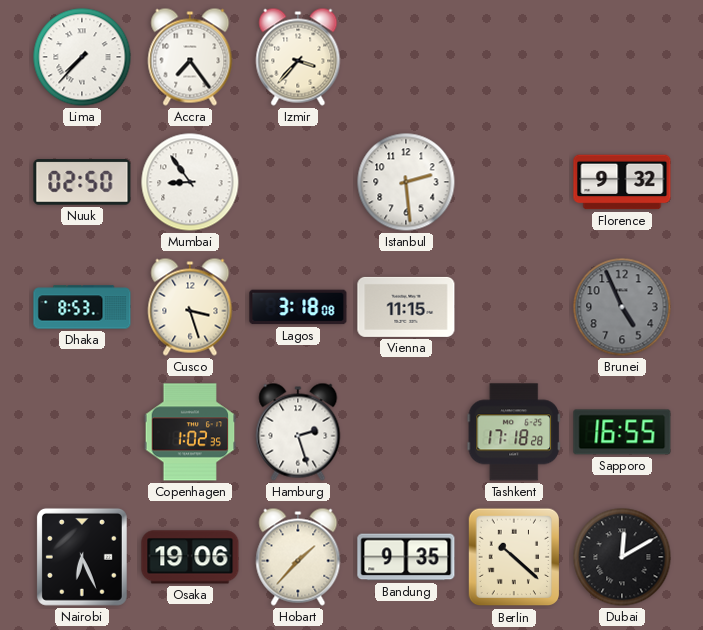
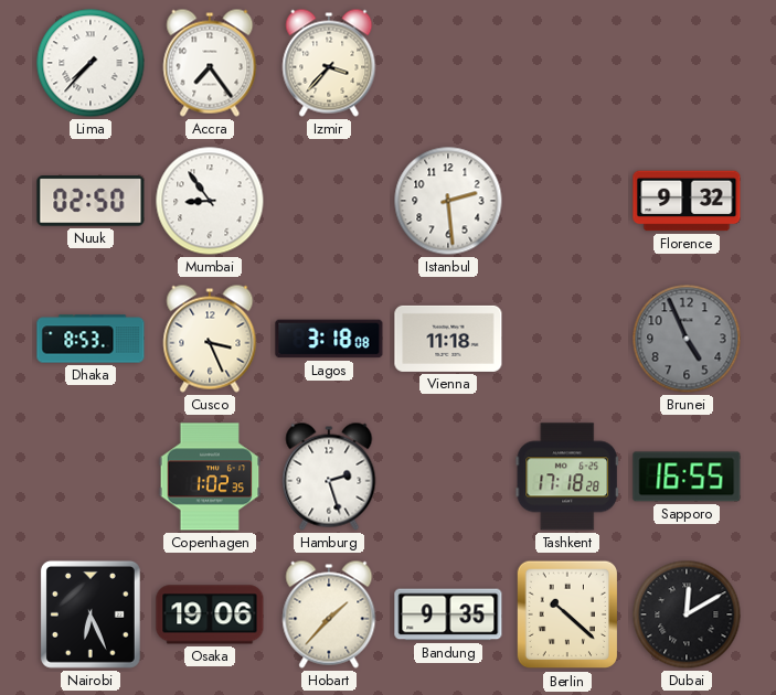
Cusco: 3:27 -> 3:26 (210, 339)
Vienna: 11:15 -> 11:18 (448, 339)
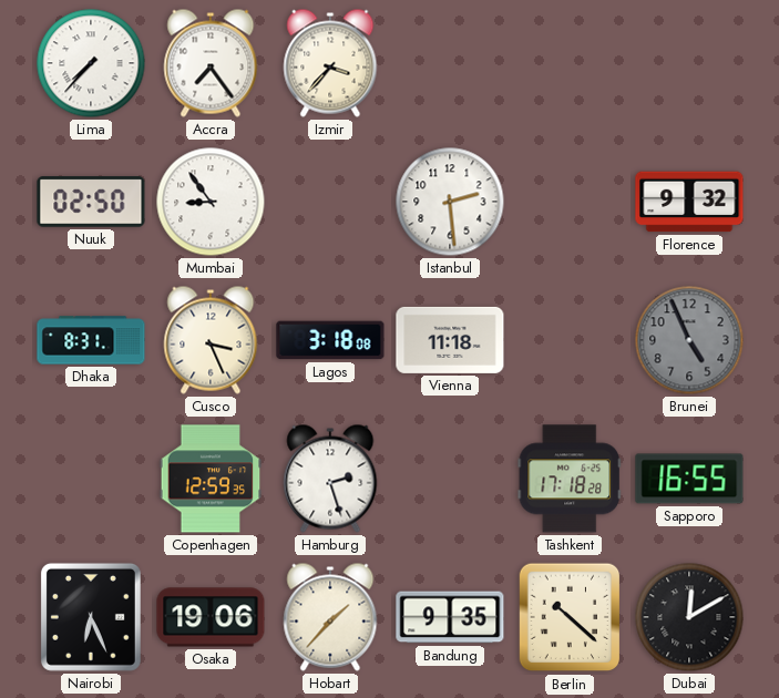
Dhaka: 8:53 -> 8:31 (91, 340)
Copenhagen: 1:02 -> 12:59 (211, 479)
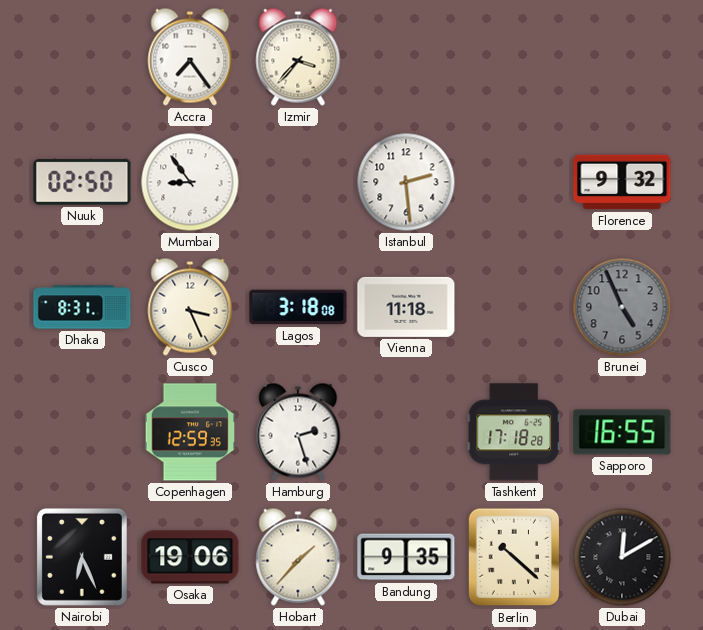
Lima: 7:37 -> none (91, 63)
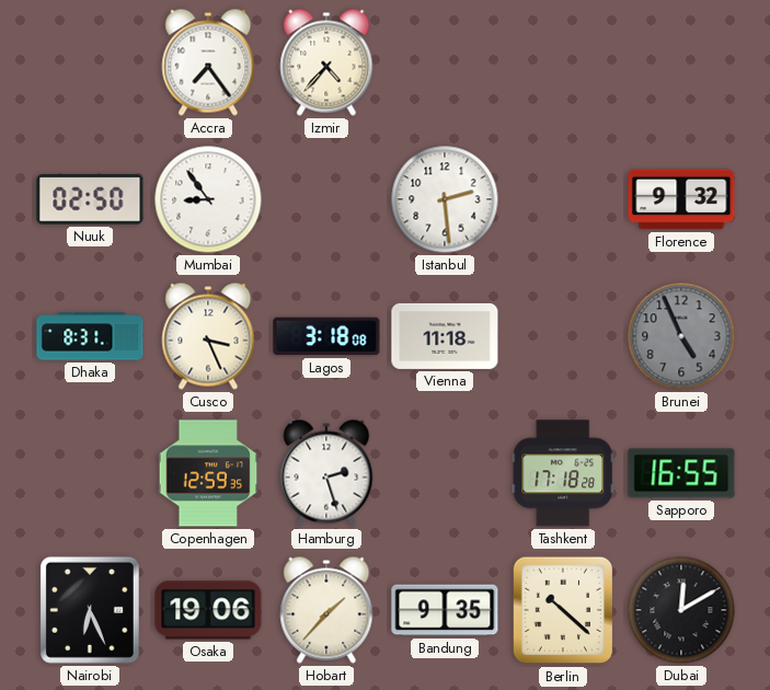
Izmir: 3:37 -> 4:37 (326, 62)
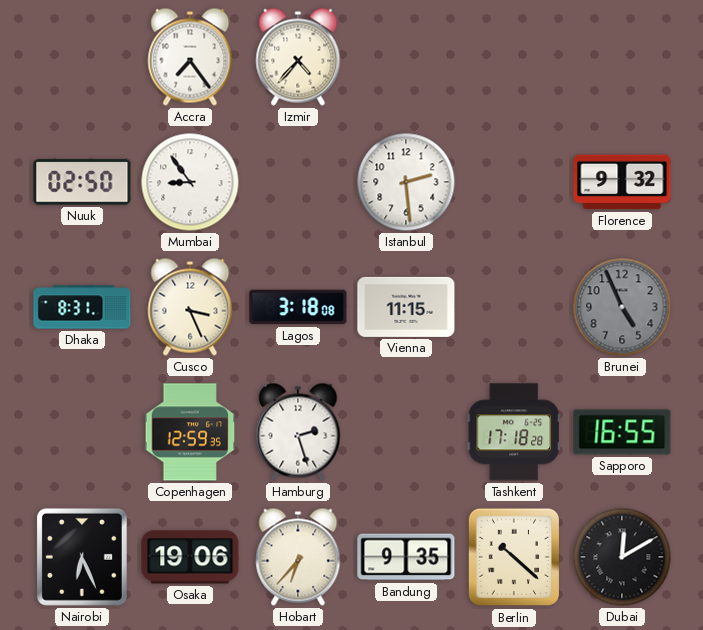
Vienna: 11:18 -> 11:15 (406, 307)
Hobart: 1:37 -> 6:37 (298, 557)
